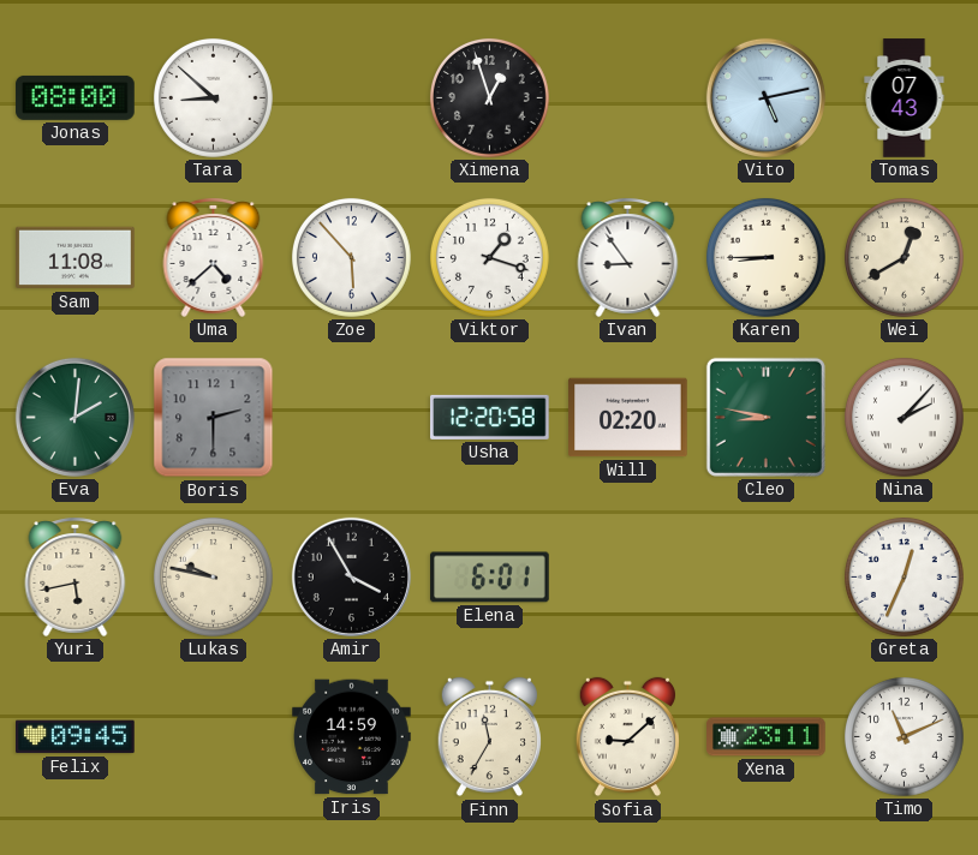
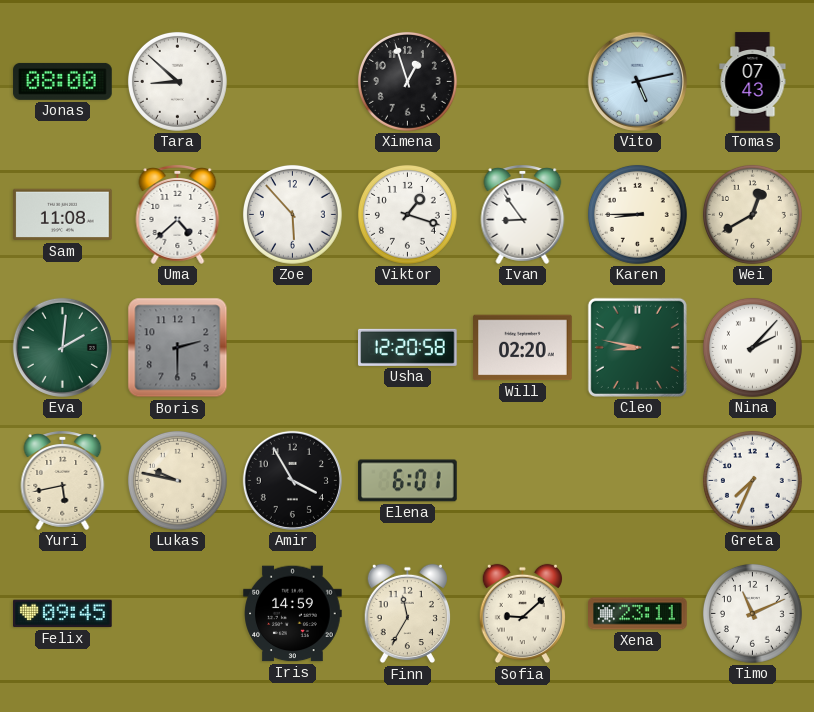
Greta: 12:34 -> 7:34 (752, 480)
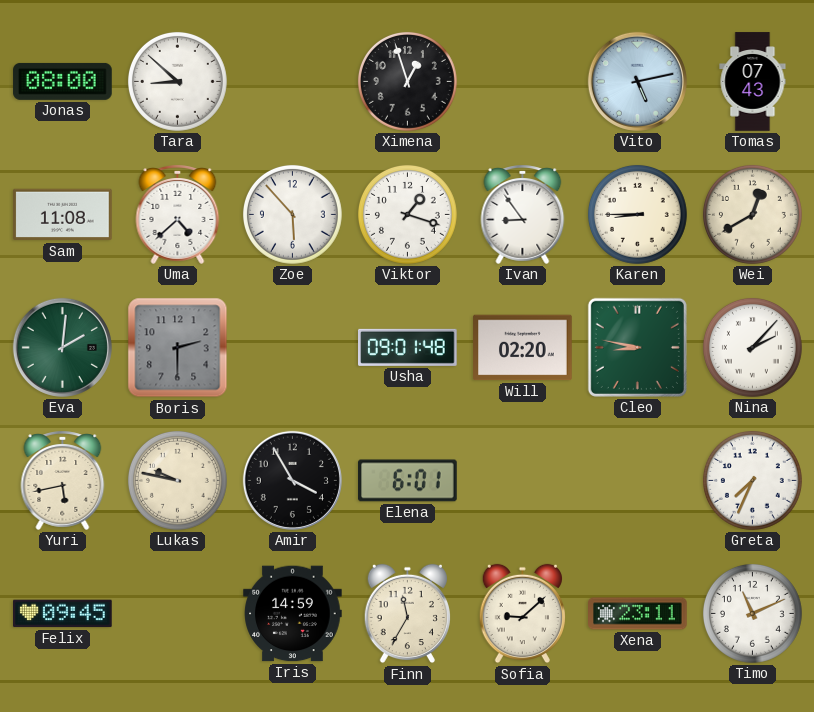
Usha: 12:20 -> 09:01 (408, 347)
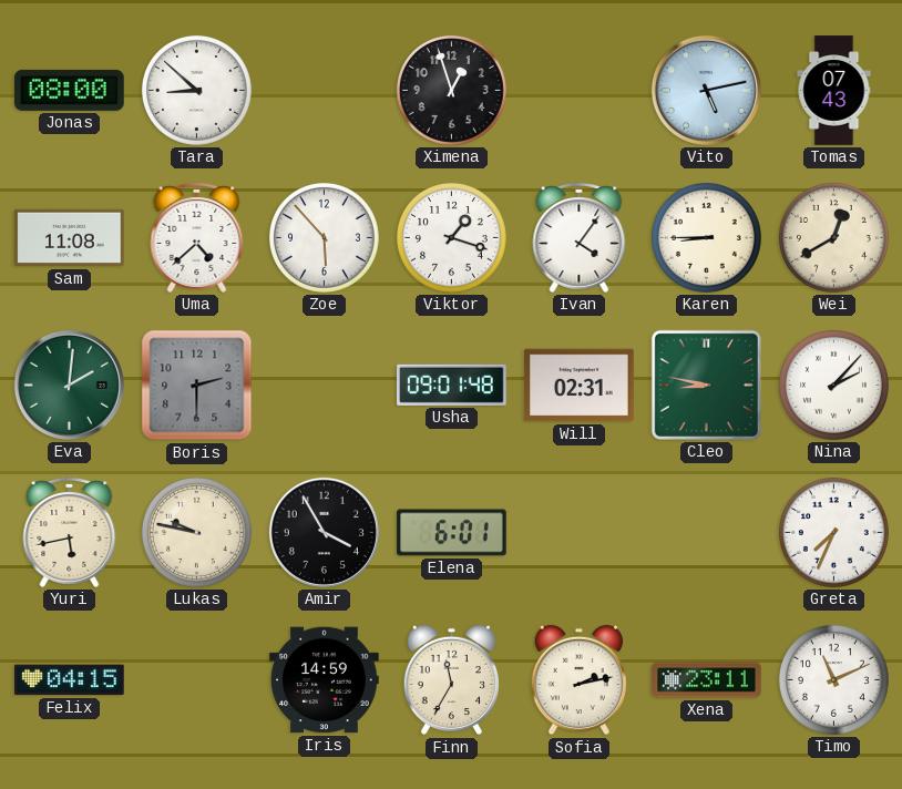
Ivan: 8:54 -> 4:06 (580, 237)
Will: 02:20 -> 02:31 (580, 386)
Felix: 09:45 -> 04:15 (70, 680)
Sofia: 9:08 -> 2:13 (578, 680)
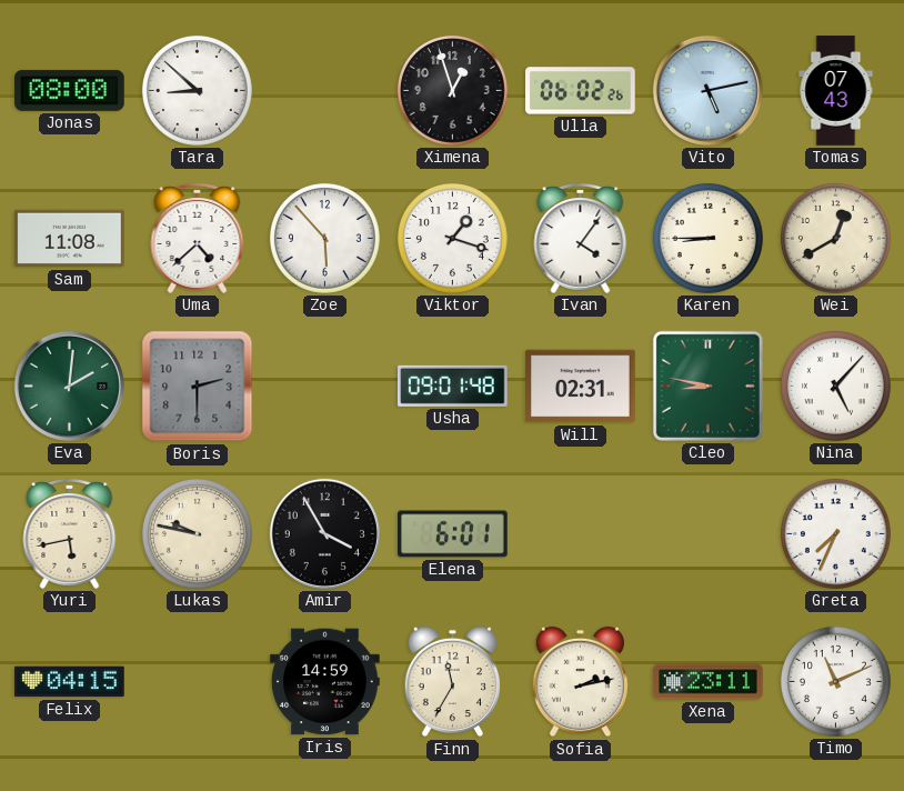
Ulla: none -> 06:02 (581, 91)
Nina: 2:07 -> 5:07 (835, 386)
